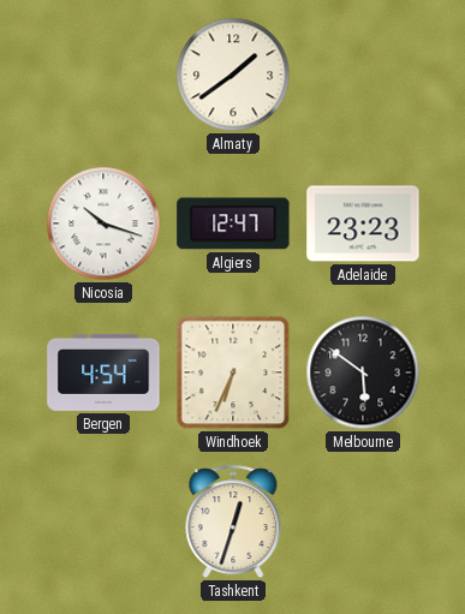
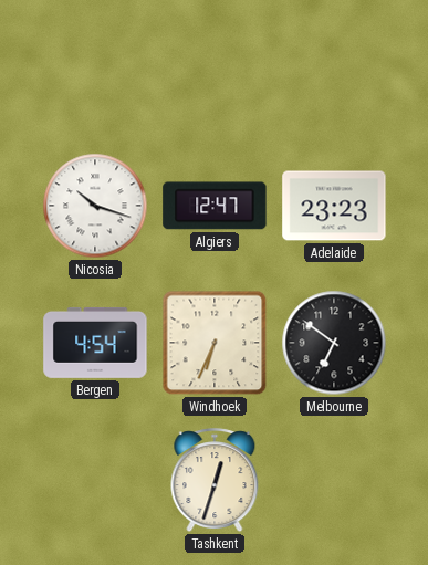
Almaty: 1:39 -> none (233, 74)
Melbourne: 5:51 -> 6:51 (334, 343)
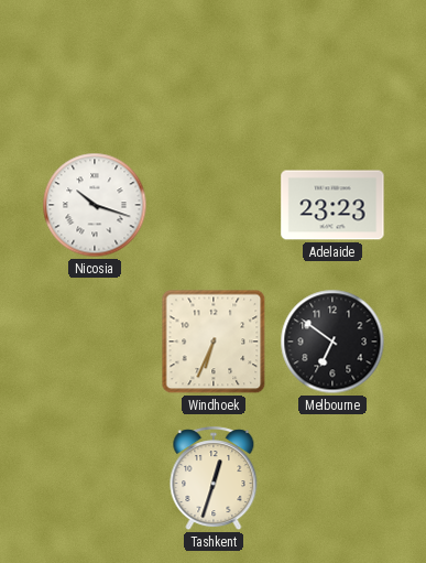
Algiers: 12:47 -> none (215, 206)
Bergen: 4:54 -> none (95, 343)
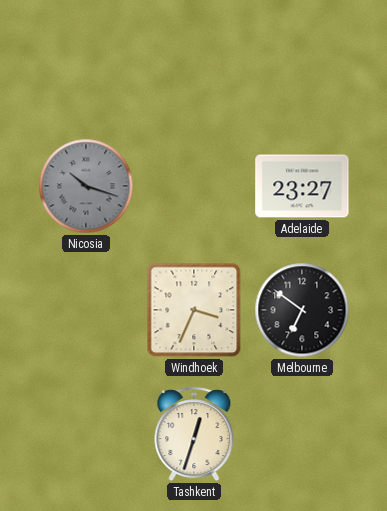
Nicosia dial: white -> grey (86, 186)
Adelaide: 23:23 -> 23:27 (302, 186)
Windhoek: 6:34 -> 3:34 (194, 310)
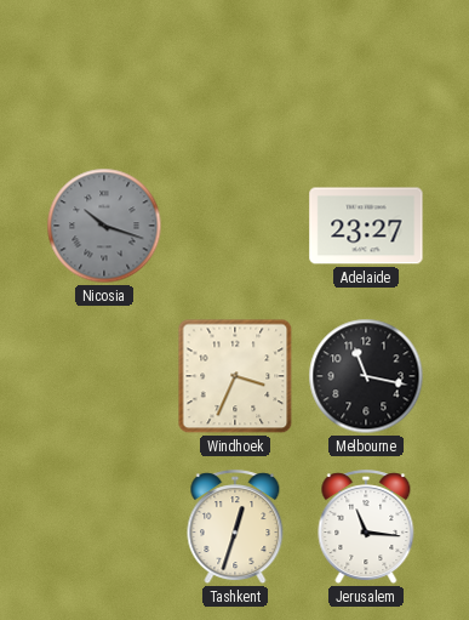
Melbourne: 6:51 -> 11:17 (366, 376)
Jerusalem: none -> 11:16 (366, 528)
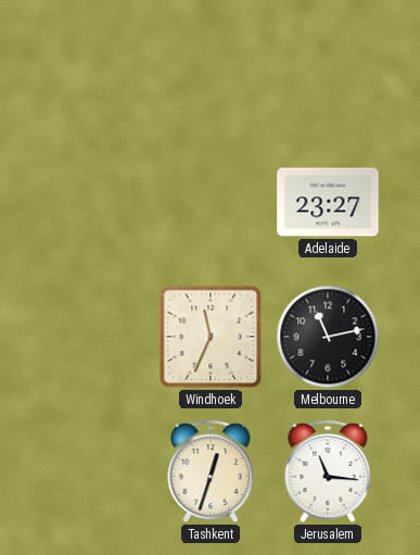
Nicosia: 10:18 -> none (104, 226)
Windhoek: 3:34 -> 11:34 (211, 337)
Melbourne: 11:17 -> 11:13 (328, 337)
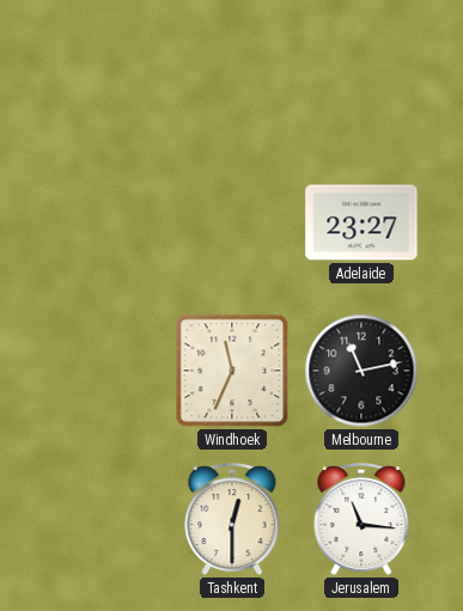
Tashkent: 12:33 -> 12:30 (232, 520)
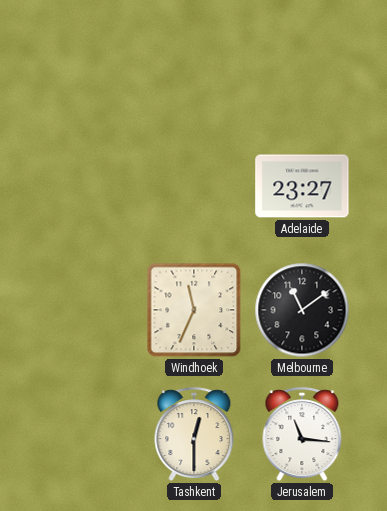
Melbourne: 11:13 -> 11:09 (302, 310)
